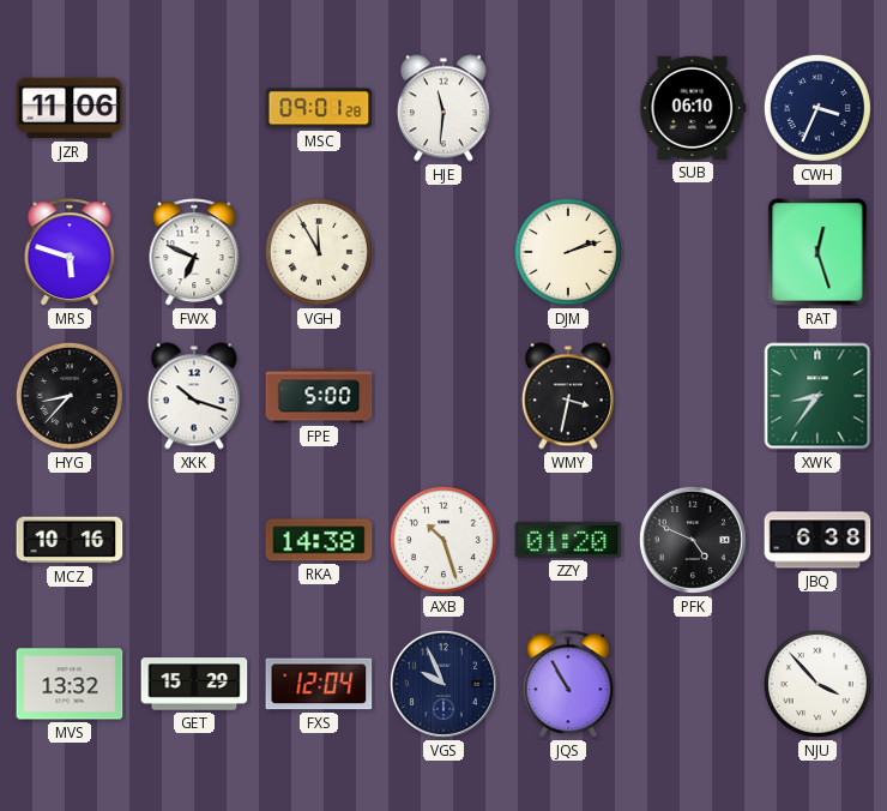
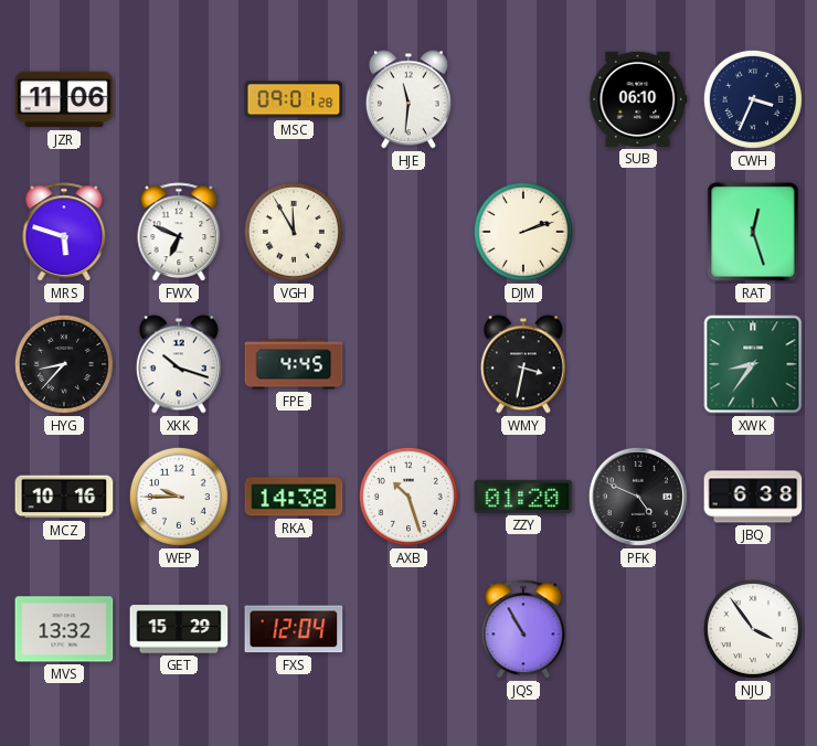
FPE: 5:00 -> 4:45 (294, 364)
WEP: none -> 9:45 (179, 497)
VGS: 9:56 -> none (444, 684)
NJU: 3:53 -> 3:54 (753, 629)
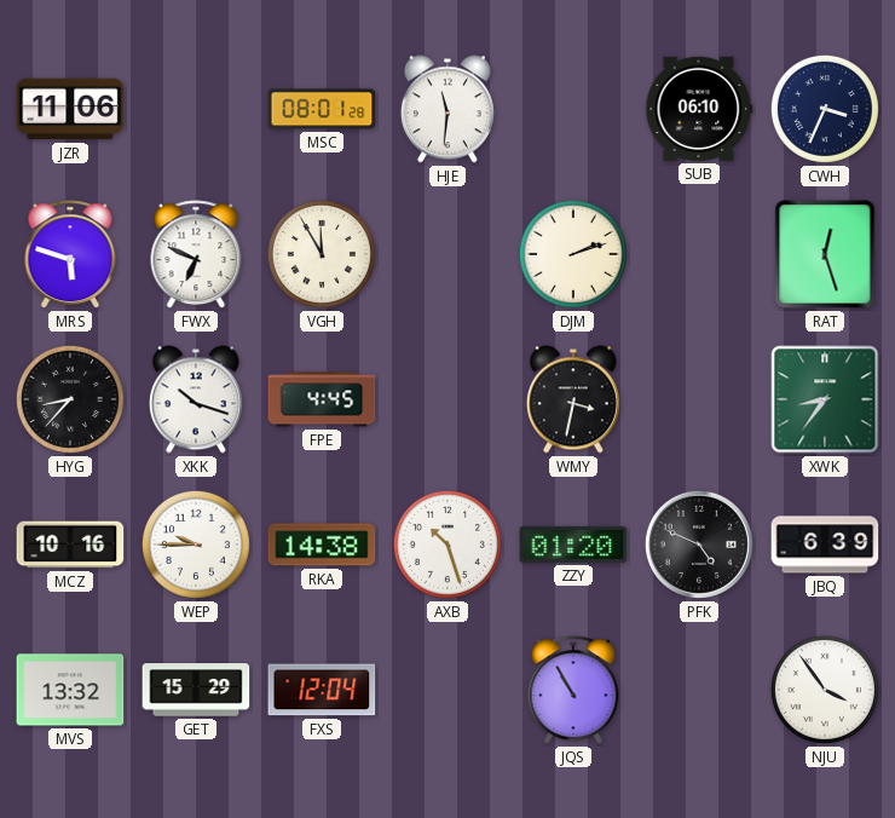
MSC: 09:01 -> 08:01 (322, 109)
JBQ: 6:38 -> 6:39 (825, 545)
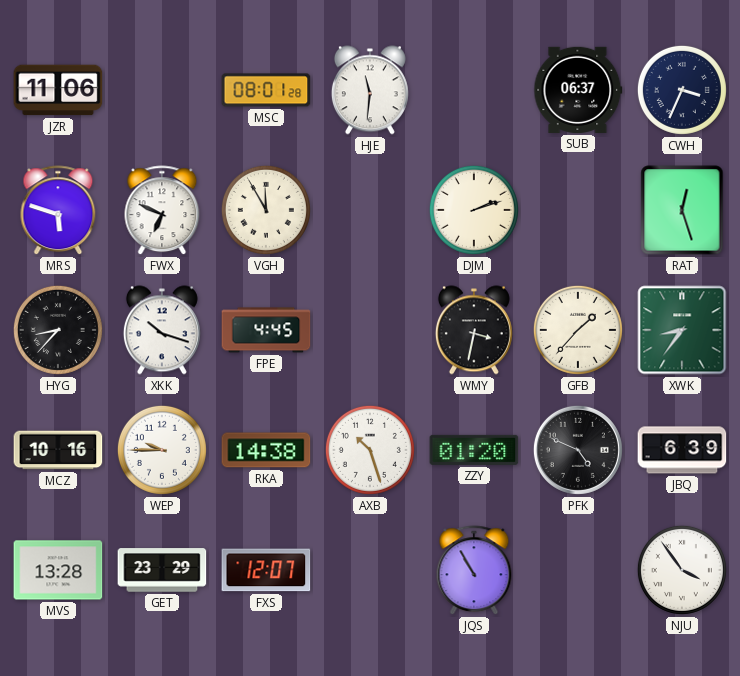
SUB: 06:10 -> 06:37 (578, 90)
GFB: none -> 1:37 (578, 330)
MVS: 13:32 -> 13:28 (58, 570)
GET: 15:29 -> 23:29 (162, 570)
FXS: 12:04 -> 12:07 (266, 570)
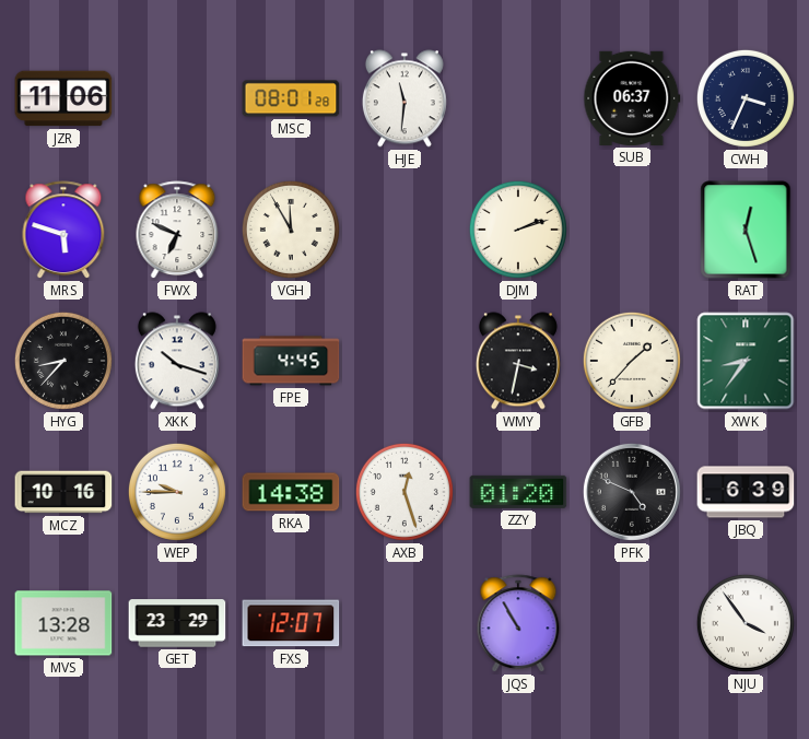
AXB: 10:27 -> 12:27 (404, 492)
